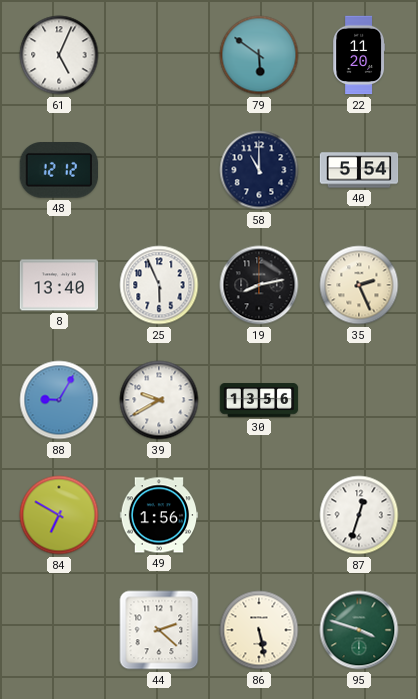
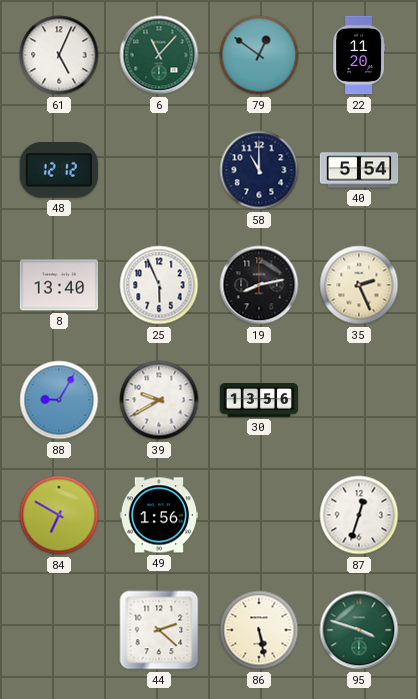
6: none -> 11:07 (159, 55)
79: 5:51 -> 12:51 (259, 55)
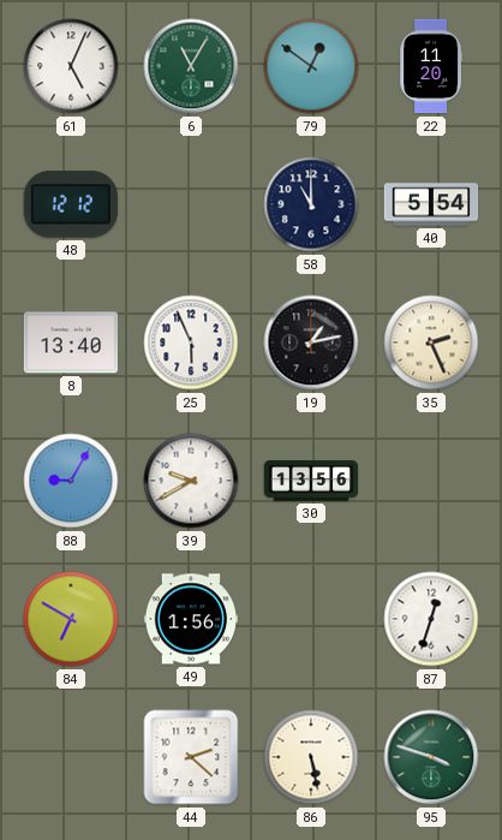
6: 11:07 -> 11:05 (191, 66)
19: 8:13 -> 1:13 (311, 342)
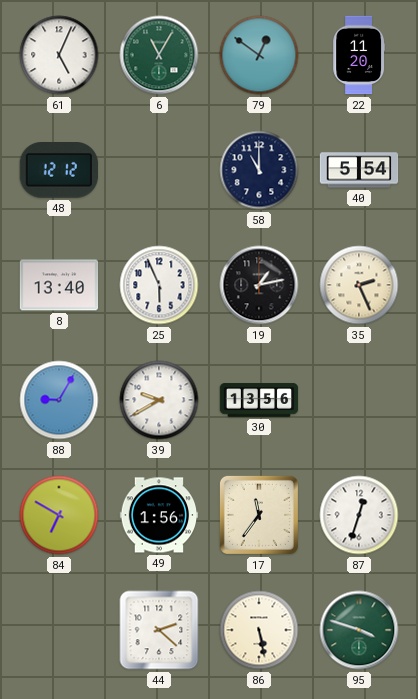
17: none -> 11:36 (259, 515)
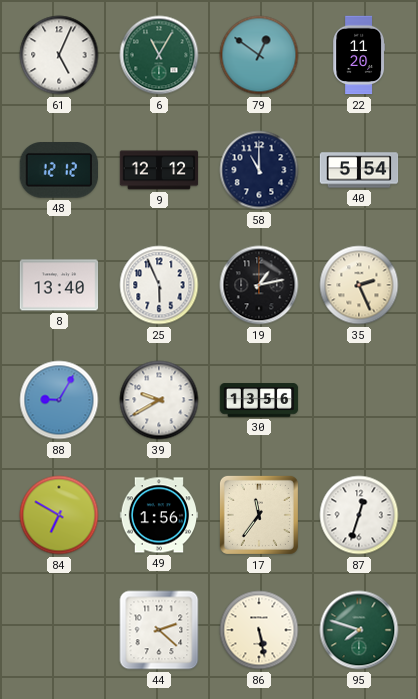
9: none -> 12:12 (159, 170)
95: 3:48 -> 7:48 (359, 630)
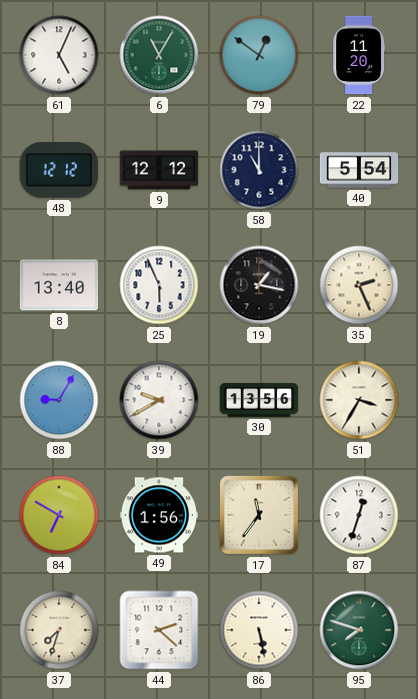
19: 1:13 -> 1:17 (259, 285)
51: none -> 3:35 (359, 400)
37: none -> 7:33 (59, 630)
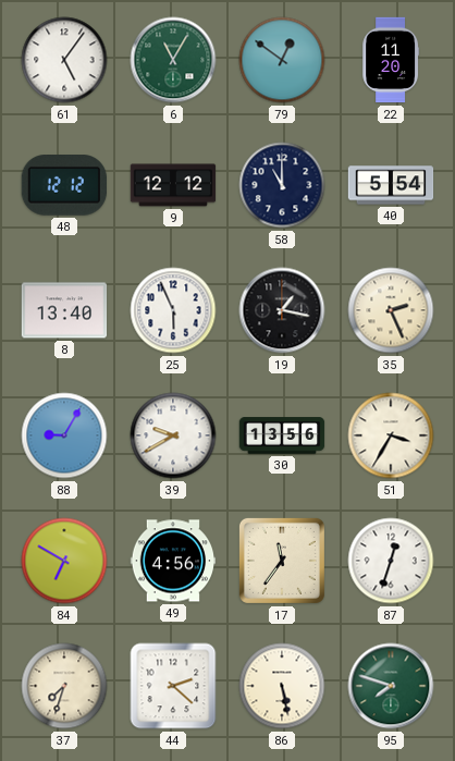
61: 5:04 -> 5:06 (64, 60)
49: 1:56 -> 4:56 (173, 561)
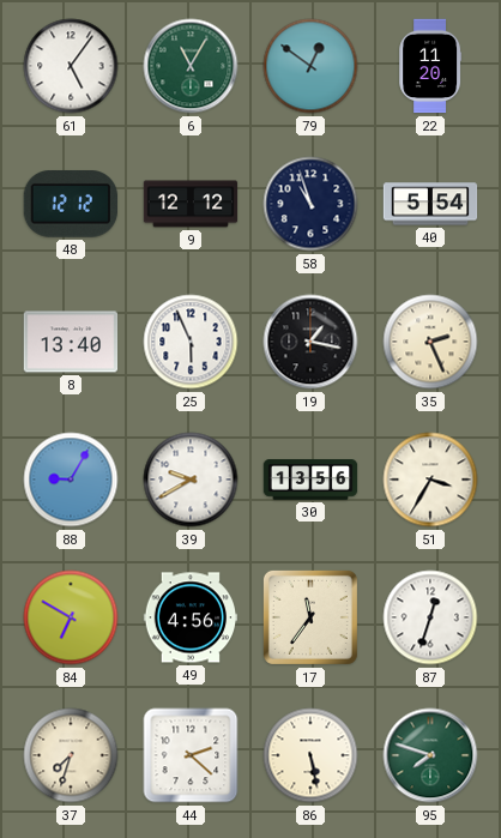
58: 11:00 -> 10:57 (310, 204)
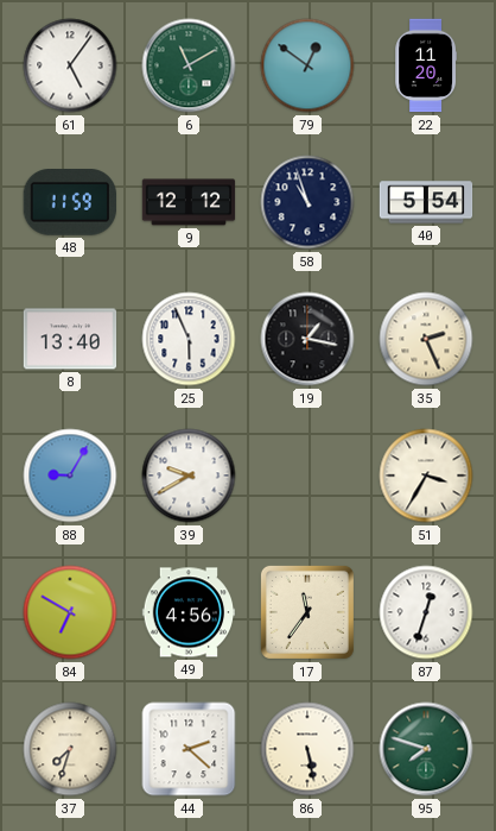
6: 11:05 -> 11:10 (189, 65)
48: 12:12 -> 11:59 (69, 203)
30: 13:56 -> none (310, 480)
